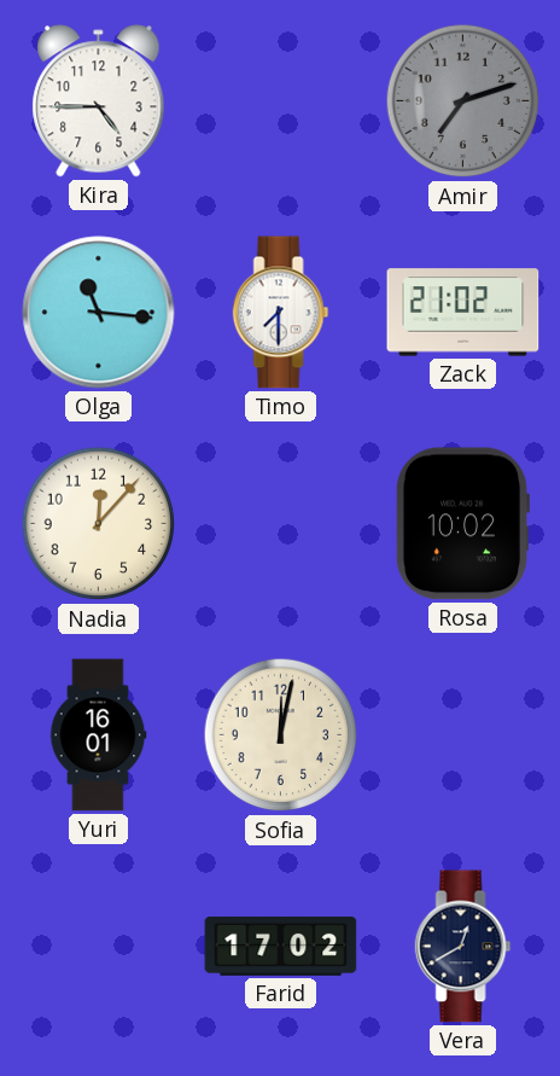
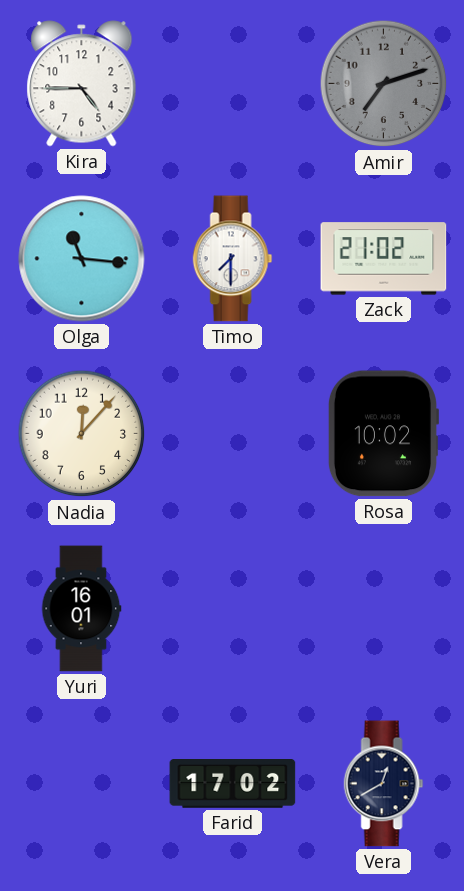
Sofia: 12:02 -> none (281, 735)
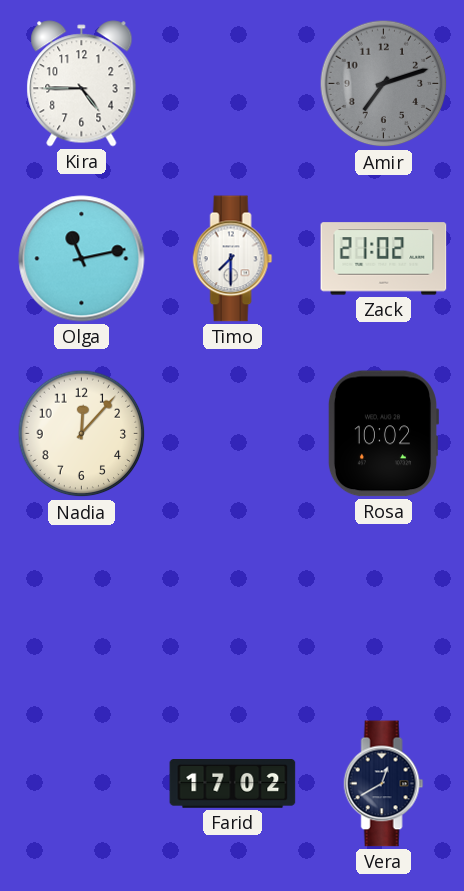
Olga: 11:16 -> 11:13 (82, 259)
Yuri: 16:01 -> none (81, 609)
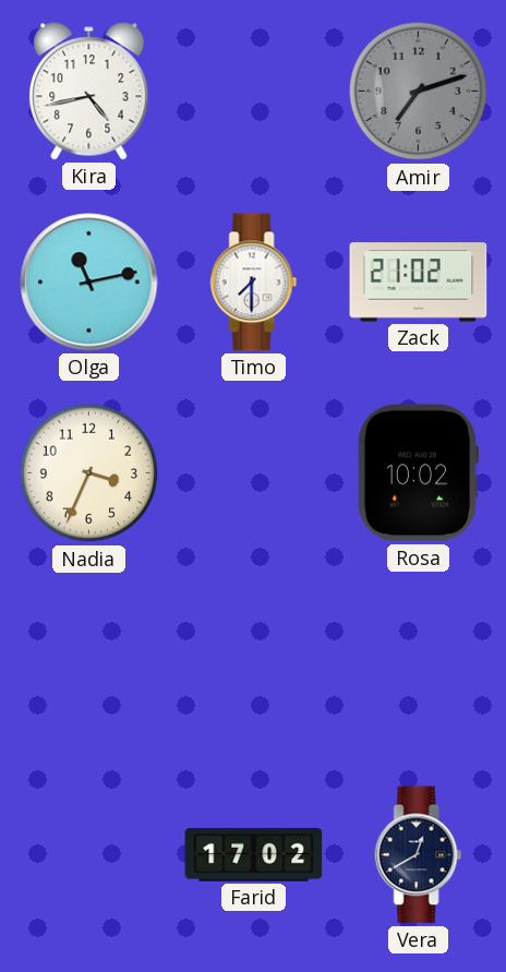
Kira: 4:45 -> 4:43 (89, 92)
Nadia: 12:07 -> 3:34 (89, 473)
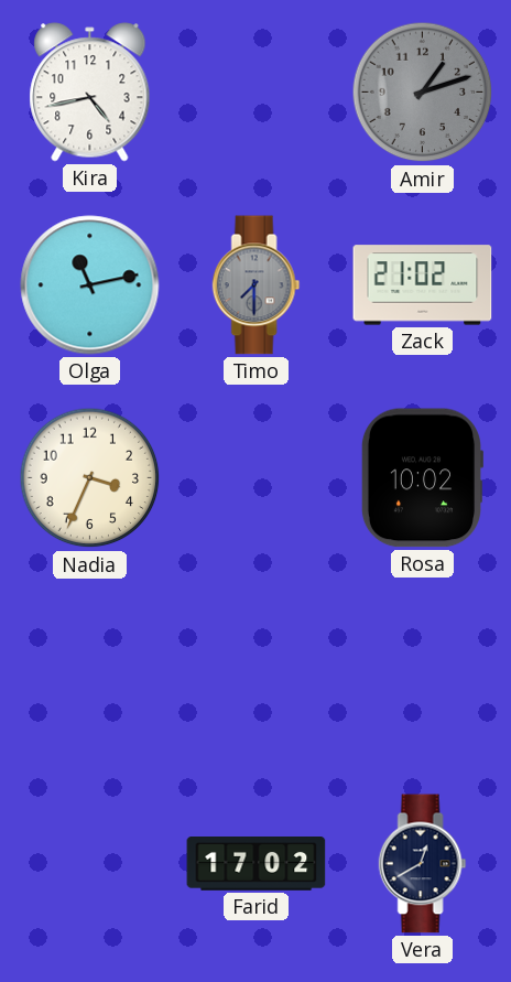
Amir: 7:12 -> 1:12 (423, 93)
Timo dial: white -> grey (257, 285)
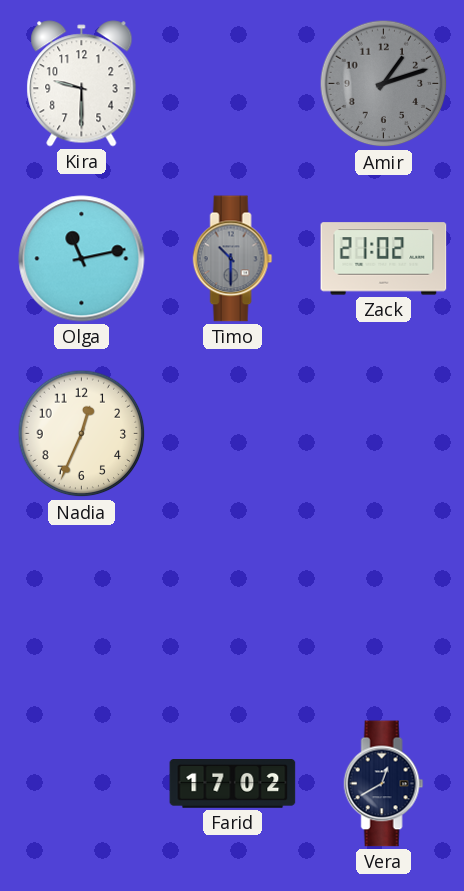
Kira: 4:43 -> 9:30 (82, 84)
Timo: 7:30 -> 10:30 (233, 259)
Nadia: 3:34 -> 12:34 (82, 434)
Rosa: 10:02 -> none (421, 478)
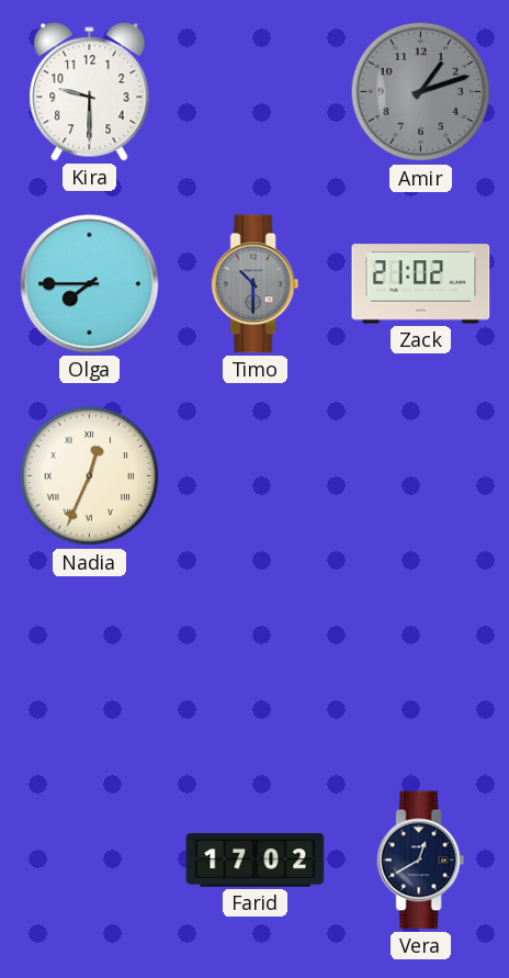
Olga: 11:13 -> 7:45 (90, 284)
Nadia numerals: Arabic -> Roman (90, 476)
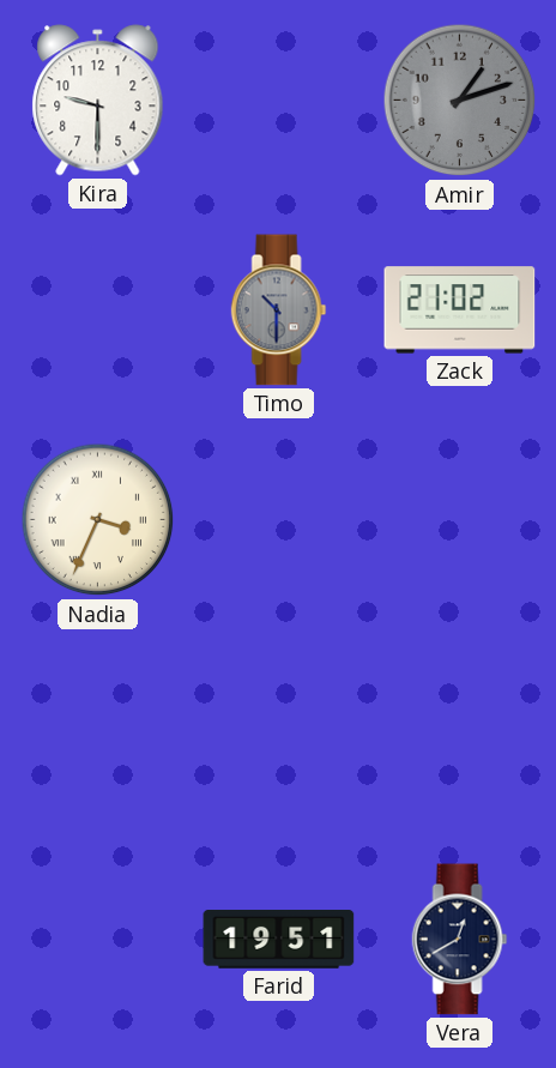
Olga: 7:45 -> none (90, 284)
Nadia: 12:34 -> 3:34 (98, 520)
Farid: 17:02 -> 19:51 (279, 940)
